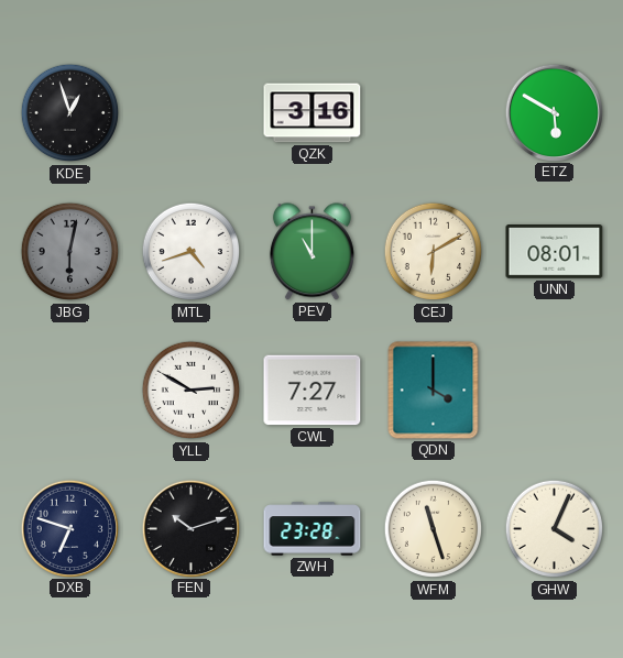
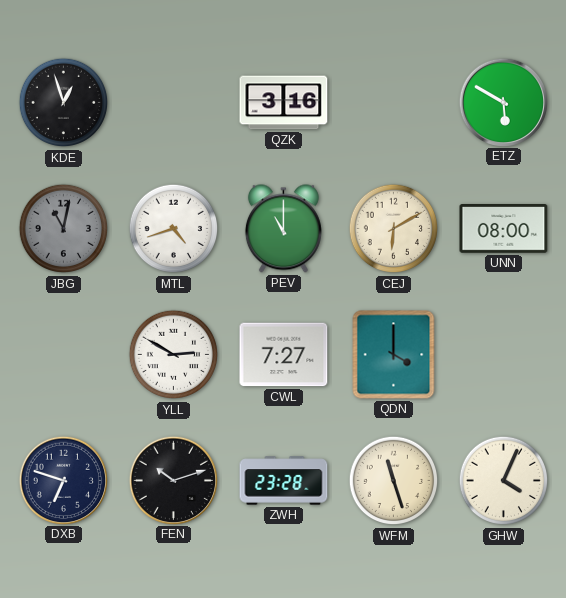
JBG: 6:02 -> 11:02 (64, 229)
UNN: 08:01 -> 08:00 (504, 229)
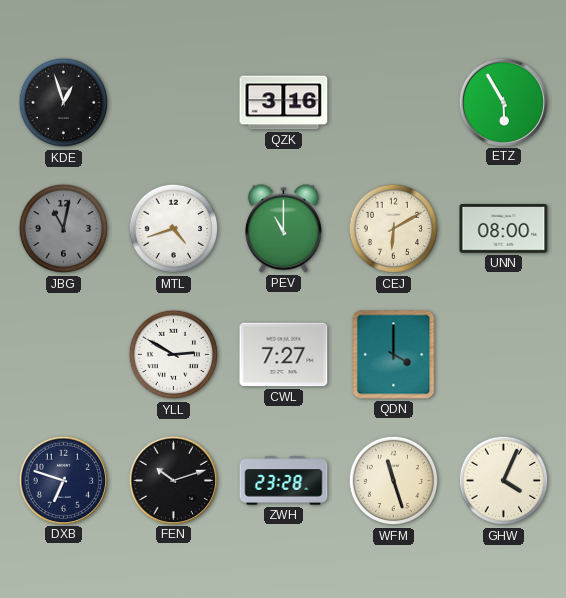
ETZ: 5:50 -> 5:55 (503, 102)
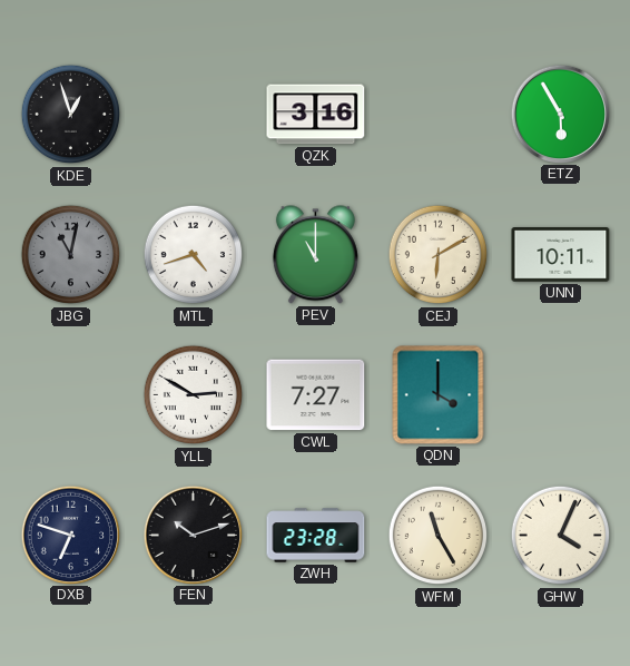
UNN: 08:00 -> 10:11 (561, 255)
WFM: 11:27 -> 11:25 (439, 536)
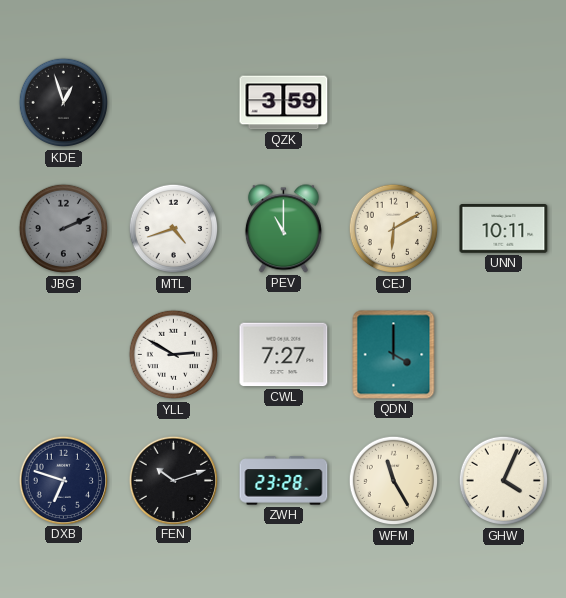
QZK: 3:16 -> 3:59 (284, 103)
ETZ: 5:55 -> none (560, 114)
JBG: 11:02 -> 2:11 (64, 229)
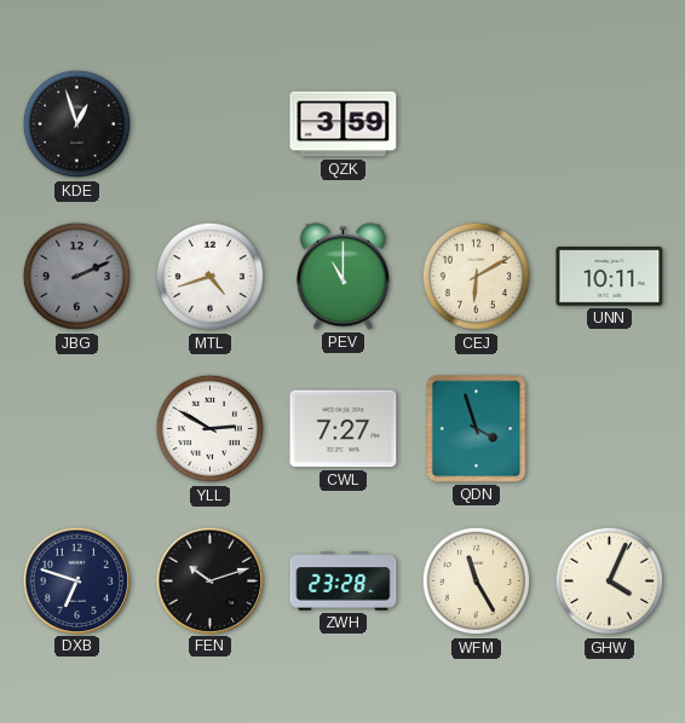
QDN: 4:00 -> 3:57 (477, 429)
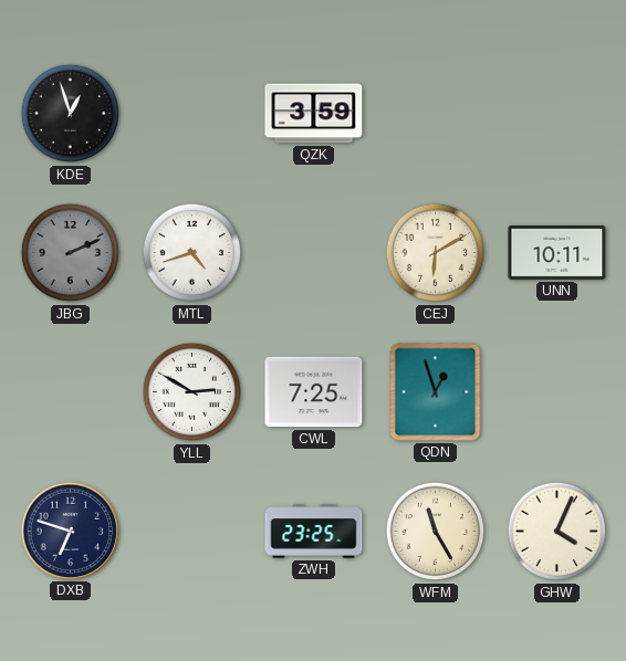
PEV: 11:00 -> none (342, 277)
CWL: 7:27 -> 7:25 (314, 392)
QDN: 3:57 -> 12:57 (436, 392)
FEN: 10:12 -> none (209, 580)
ZWH: 23:28 -> 23:25 (314, 532)
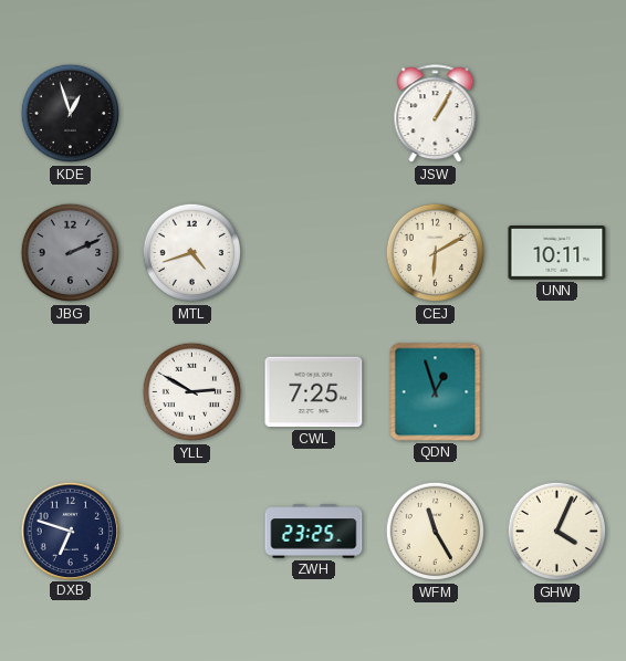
QZK: 3:59 -> none (314, 114)
JSW: none -> 1:05 (436, 114)
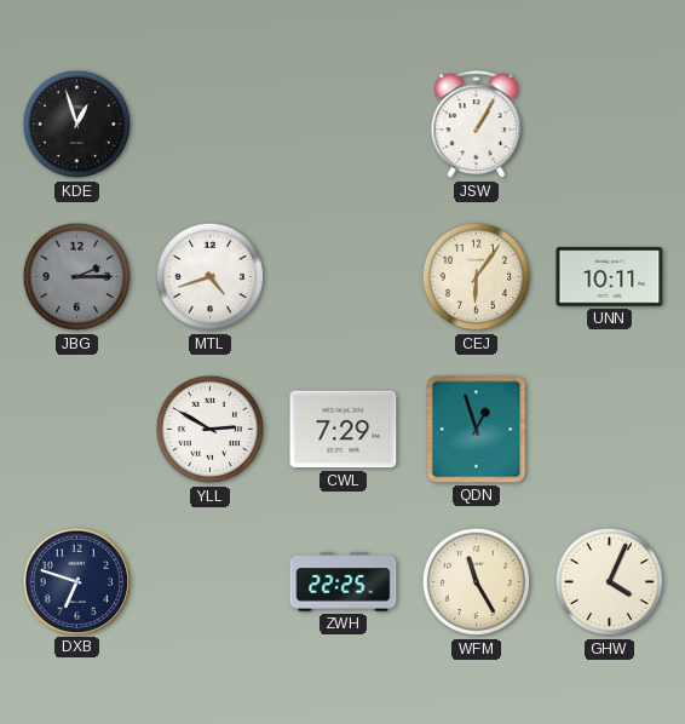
JBG: 2:11 -> 2:15 (77, 277)
CEJ: 6:10 -> 6:06 (477, 277)
CWL: 7:25 -> 7:29 (344, 430)
ZWH: 23:25 -> 22:25 (344, 582)
